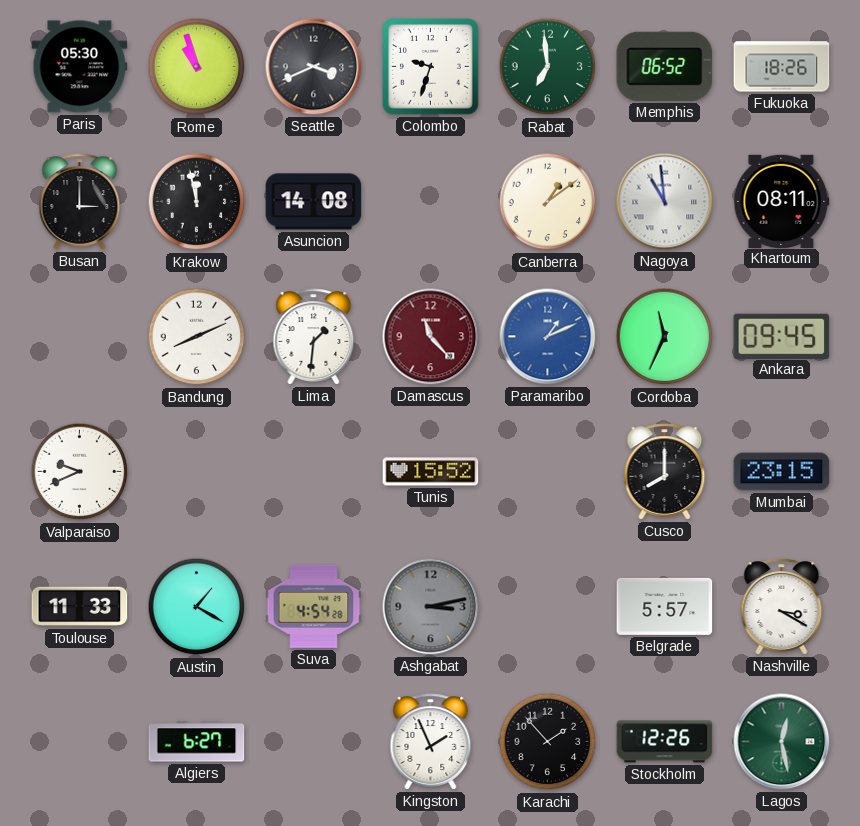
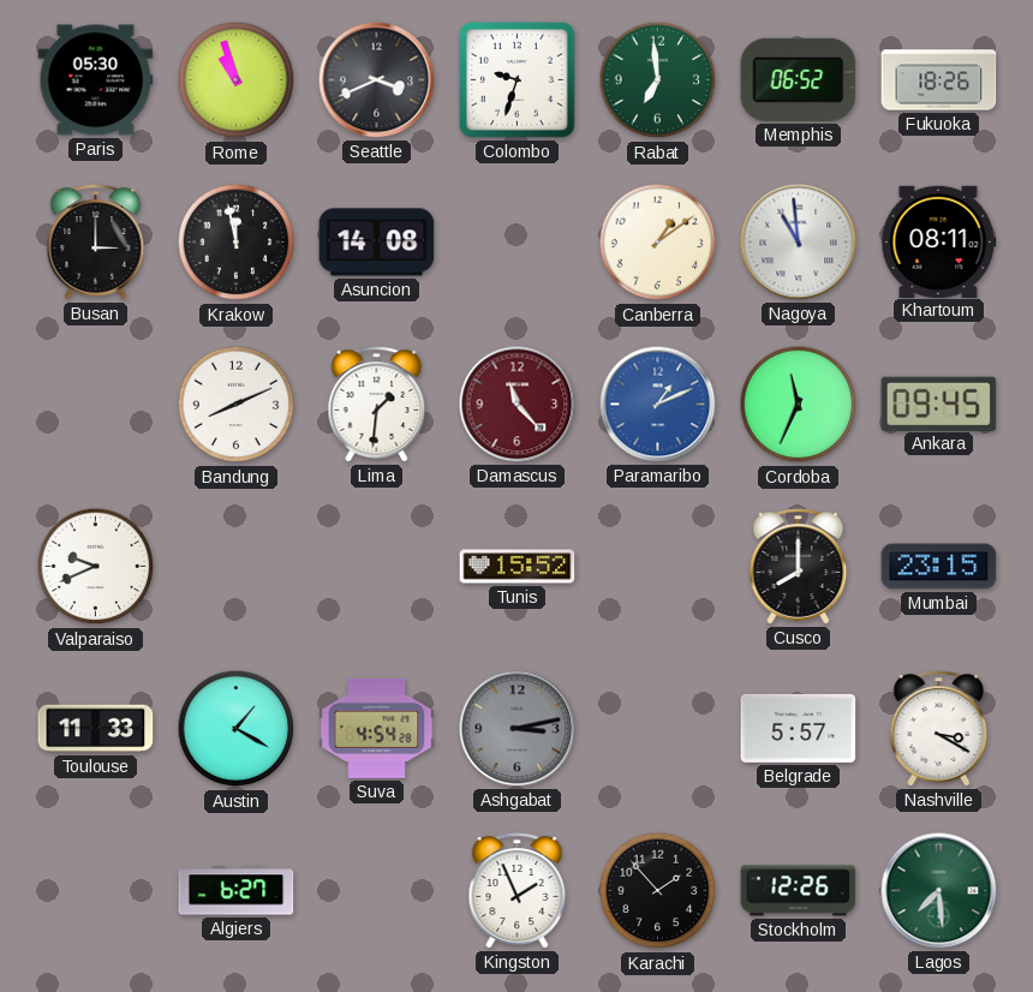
Lagos: 12:28 -> 7:29 (939, 891)
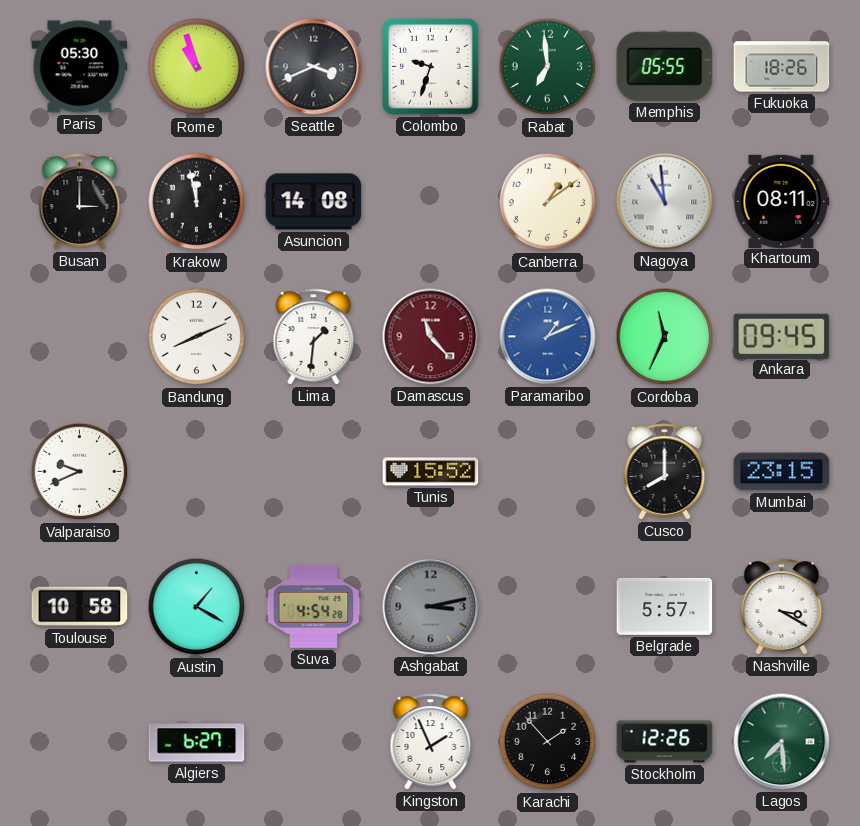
Memphis: 06:52 -> 05:55 (665, 66)
Toulouse: 11:33 -> 10:58 (80, 607)
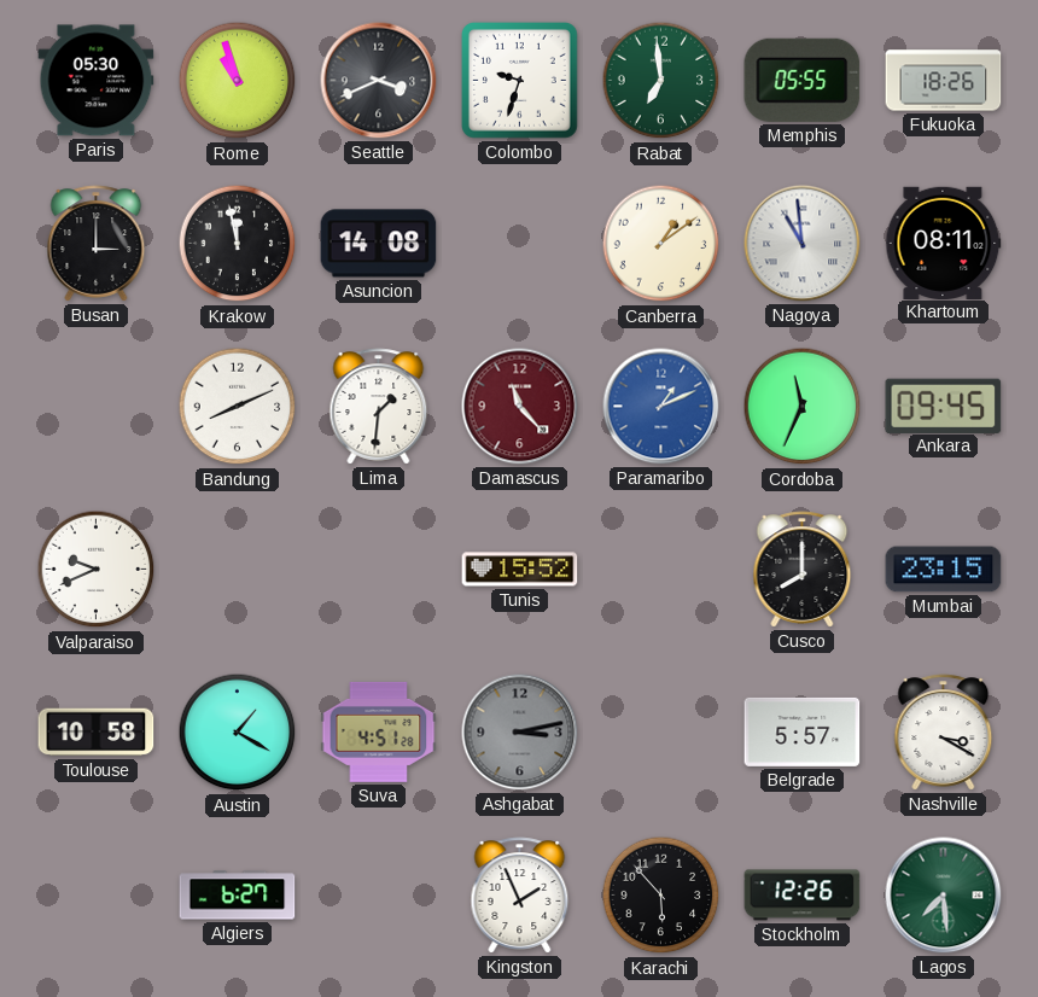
Suva: 4:54 -> 4:51 (379, 731)
Karachi: 1:53 -> 5:53 (661, 896)
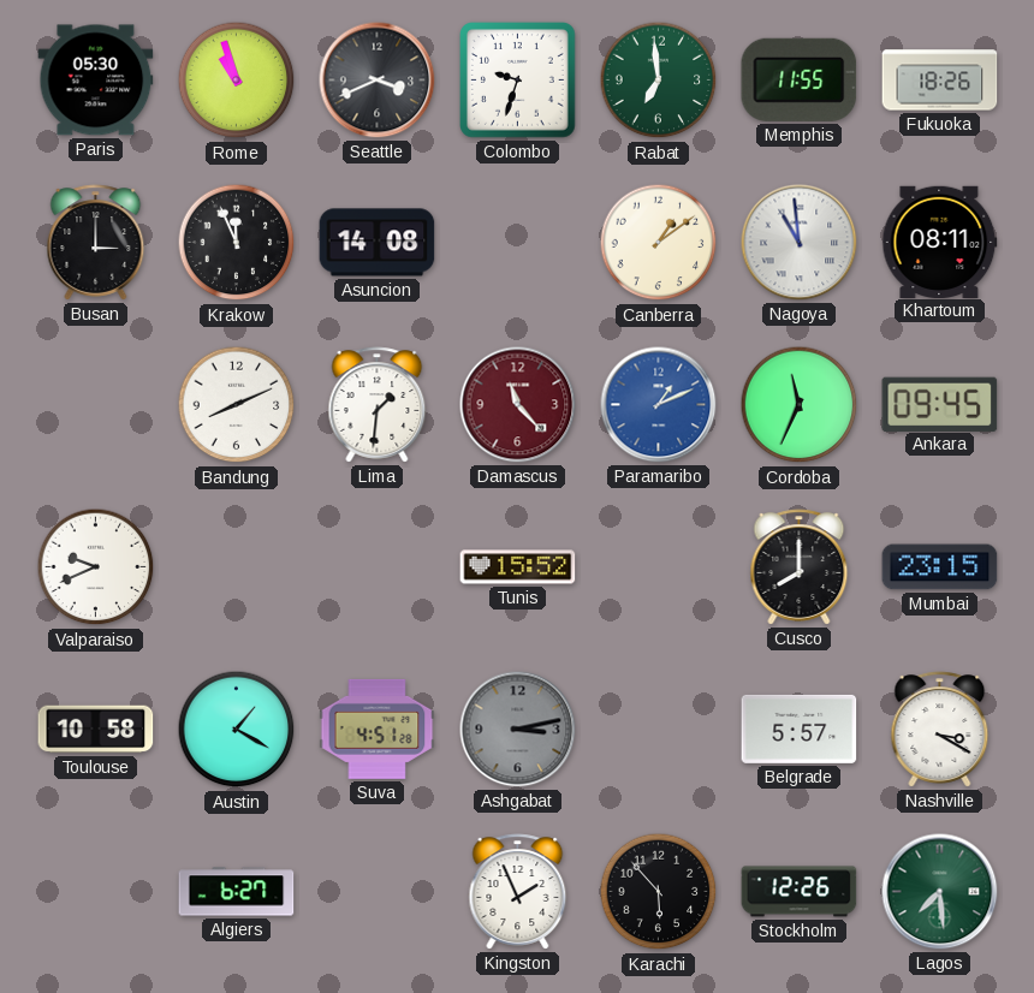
Memphis: 05:55 -> 11:55 (800, 79)
Krakow: 11:58 -> 11:56 (237, 243)
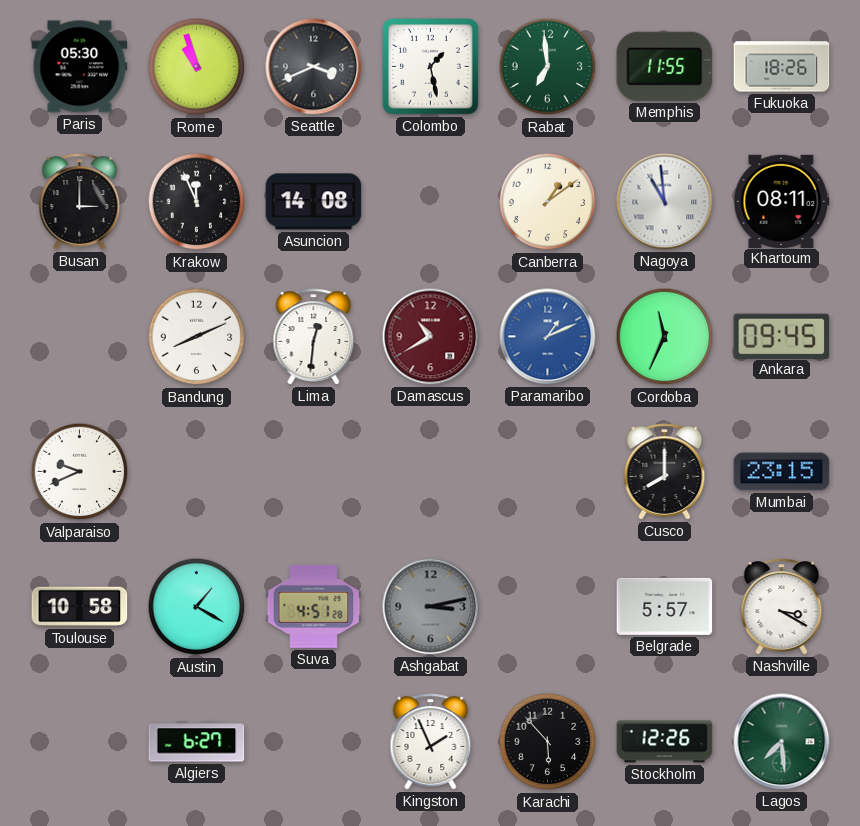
Colombo: 9:33 -> 1:28 (431, 67)
Lima: 1:31 -> 12:31 (314, 337)
Damascus: 11:23 -> 10:40 (431, 337)
Tunis: 15:52 -> none (518, 567)
